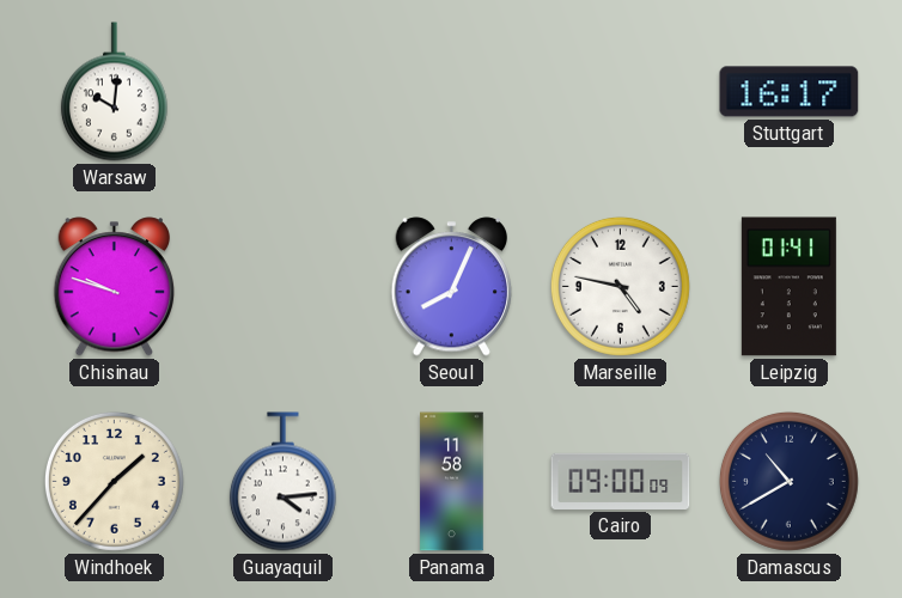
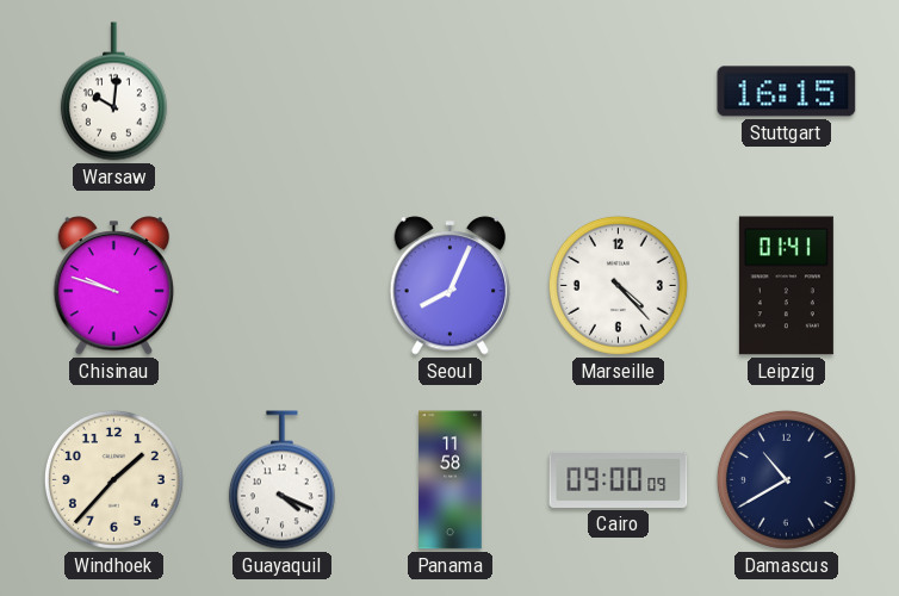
Stuttgart: 16:17 -> 16:15 (787, 92)
Marseille: 4:47 -> 4:23 (618, 285)
Guayaquil: 4:14 -> 4:19 (281, 480)
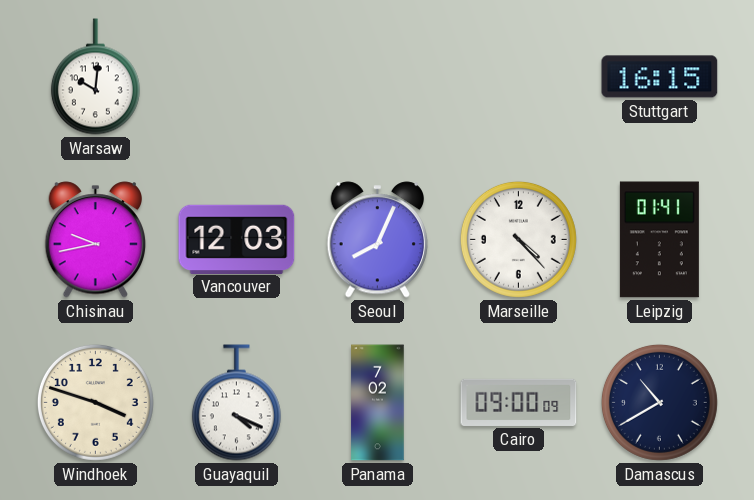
Chisinau: 9:48 -> 9:43 (96, 240)
Vancouver: none -> 12:03 (237, 239)
Windhoek: 1:37 -> 3:48 (95, 402)
Panama: 11:58 -> 7:02 (378, 403)
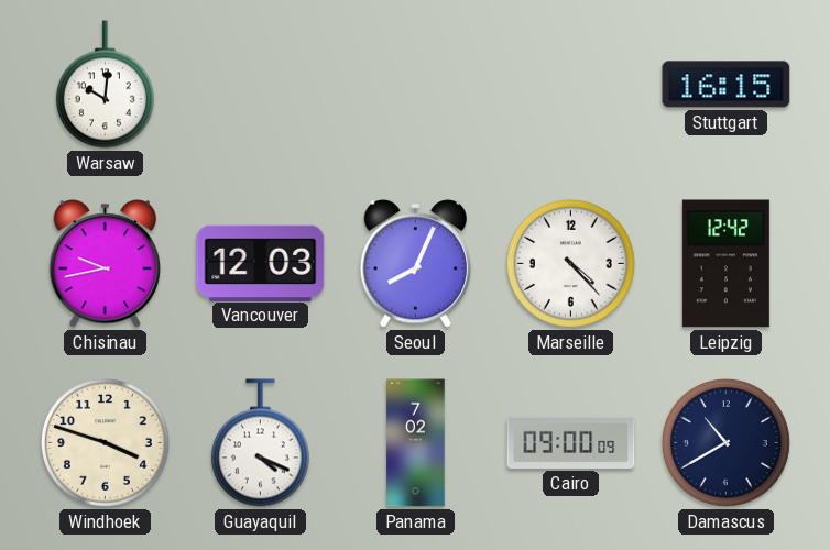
Leipzig: 01:41 -> 12:42 (725, 264)
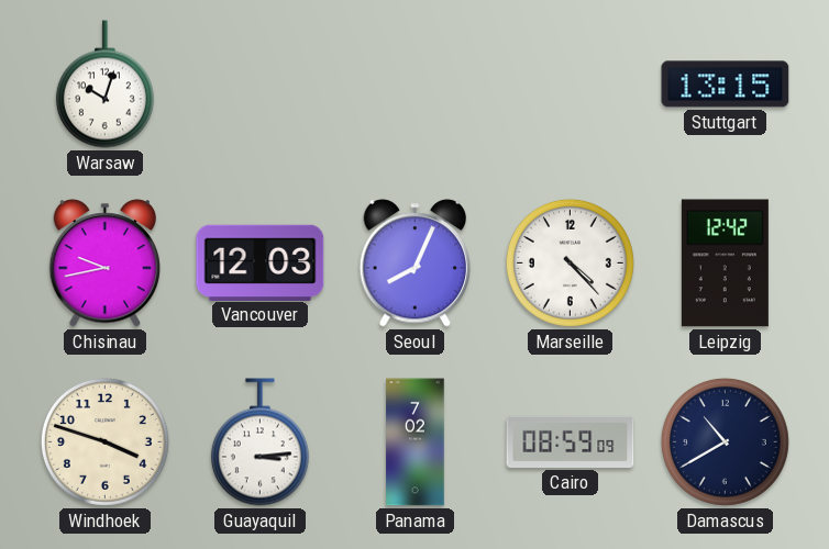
Warsaw: 10:01 -> 10:03 (104, 85)
Stuttgart: 16:15 -> 13:15 (726, 85)
Guayaquil: 4:19 -> 3:14 (259, 442)
Cairo: 09:00 -> 08:59 (571, 441)
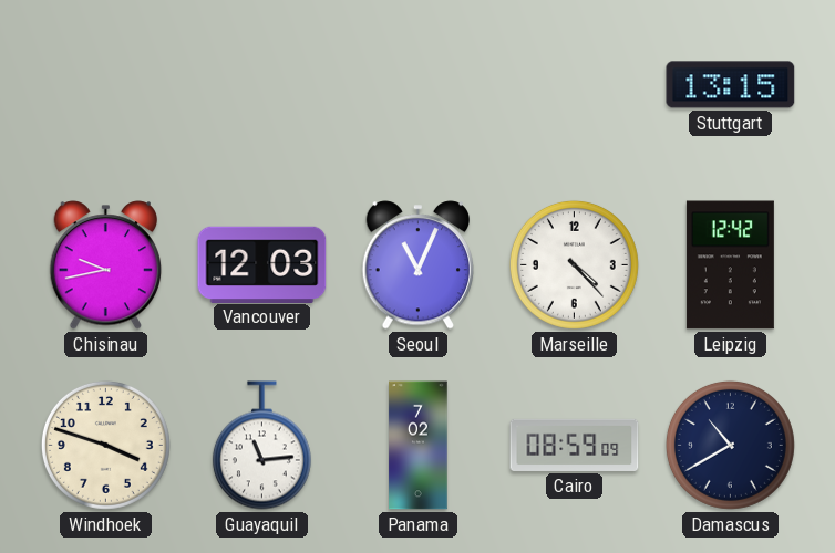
Warsaw: 10:03 -> none (104, 85)
Seoul: 8:04 -> 11:04 (419, 265)
Guayaquil: 3:14 -> 11:14 (261, 446)
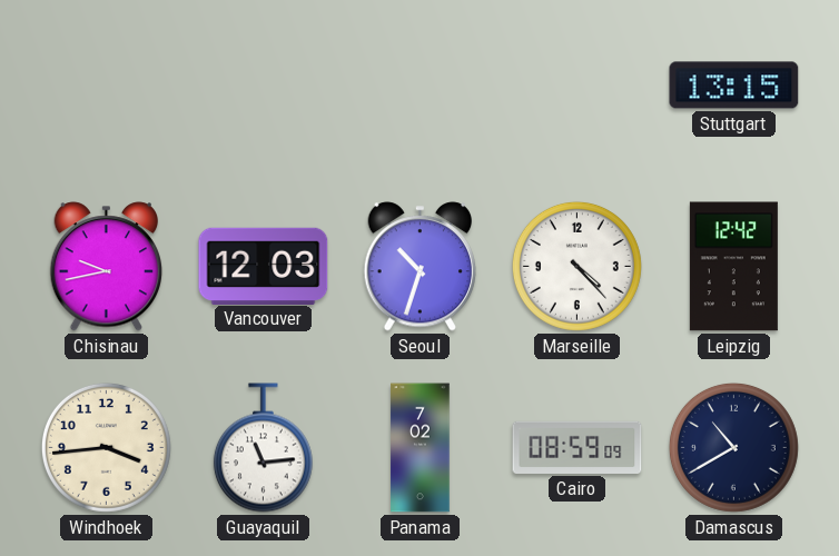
Seoul: 11:04 -> 10:33 (421, 267)
Windhoek: 3:48 -> 3:44 (106, 447)
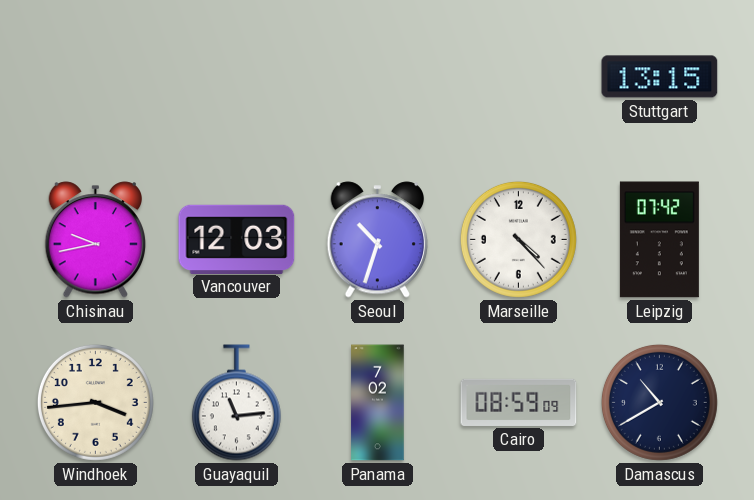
Leipzig: 12:42 -> 07:42 (659, 240)
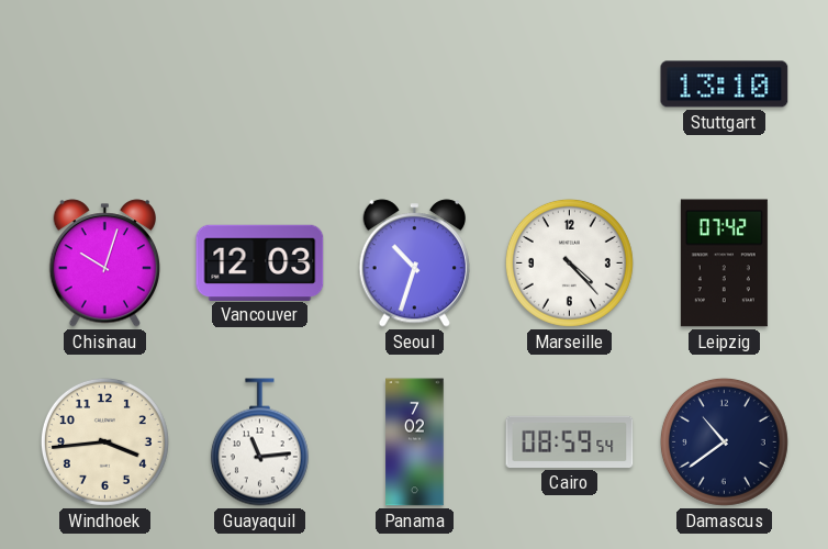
Stuttgart: 13:15 -> 13:10 (725, 85)
Chisinau: 9:43 -> 10:03 (105, 264)
Cairo: 08:59:09 -> 08:59:54 (570, 441)
Damascus: 10:40 -> 10:39 (724, 441)
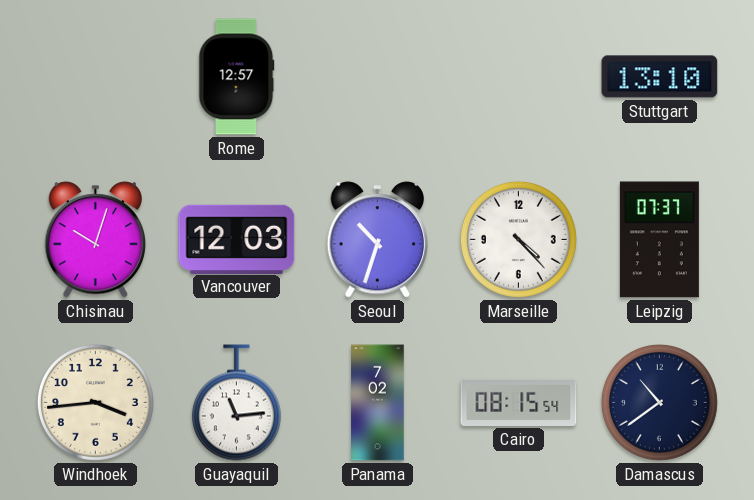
Rome: none -> 12:57 (237, 77)
Leipzig: 07:42 -> 07:37 (659, 240)
Cairo: 08:59 -> 08:15 (519, 402)
